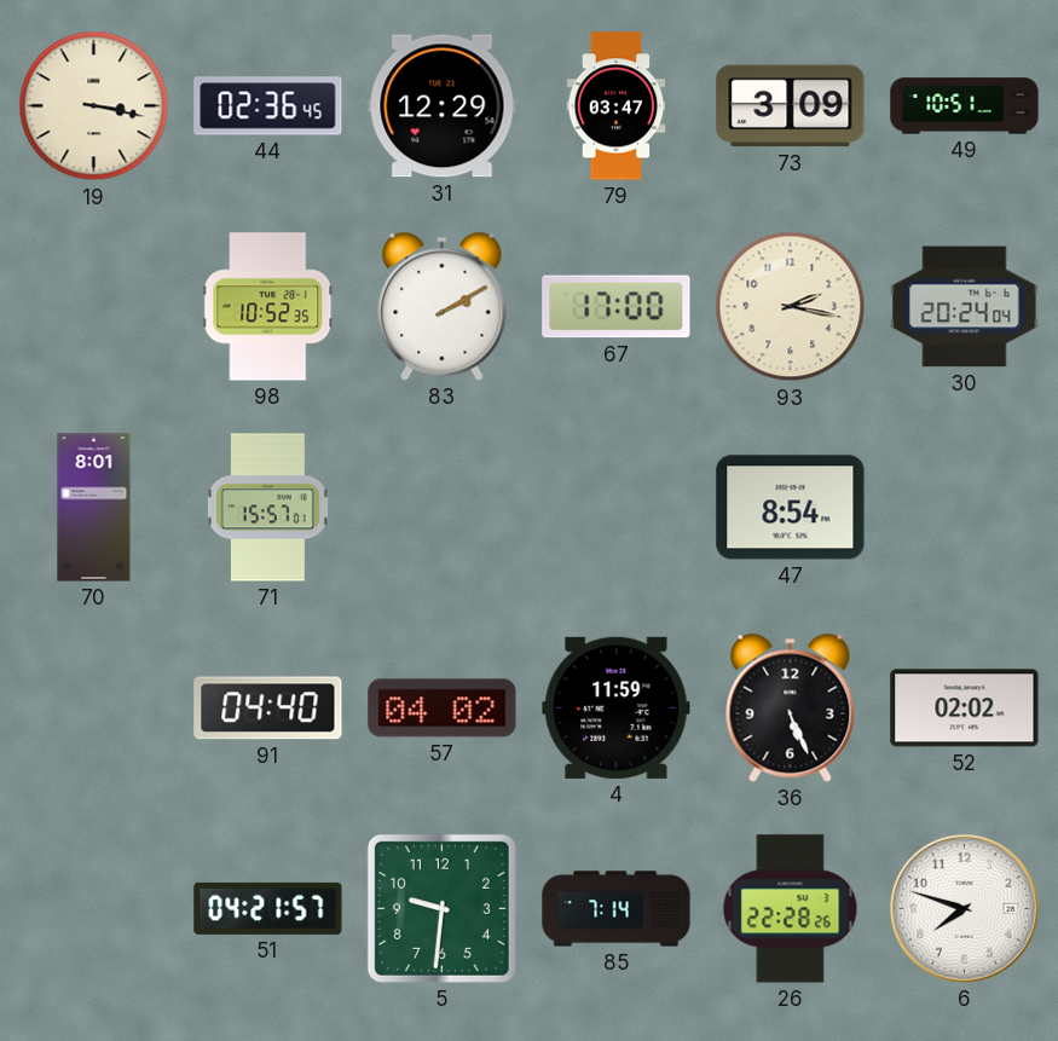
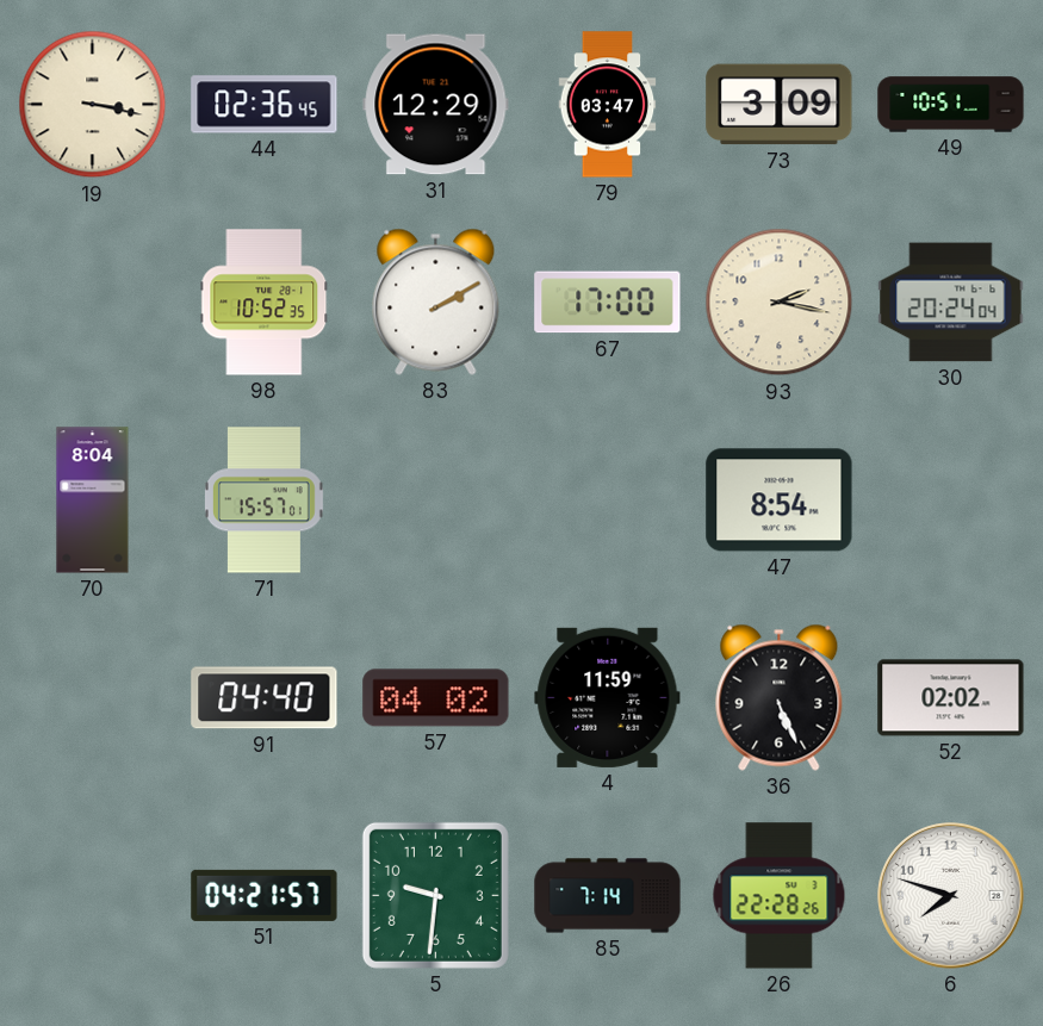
70: 8:01 -> 8:04 (93, 500)
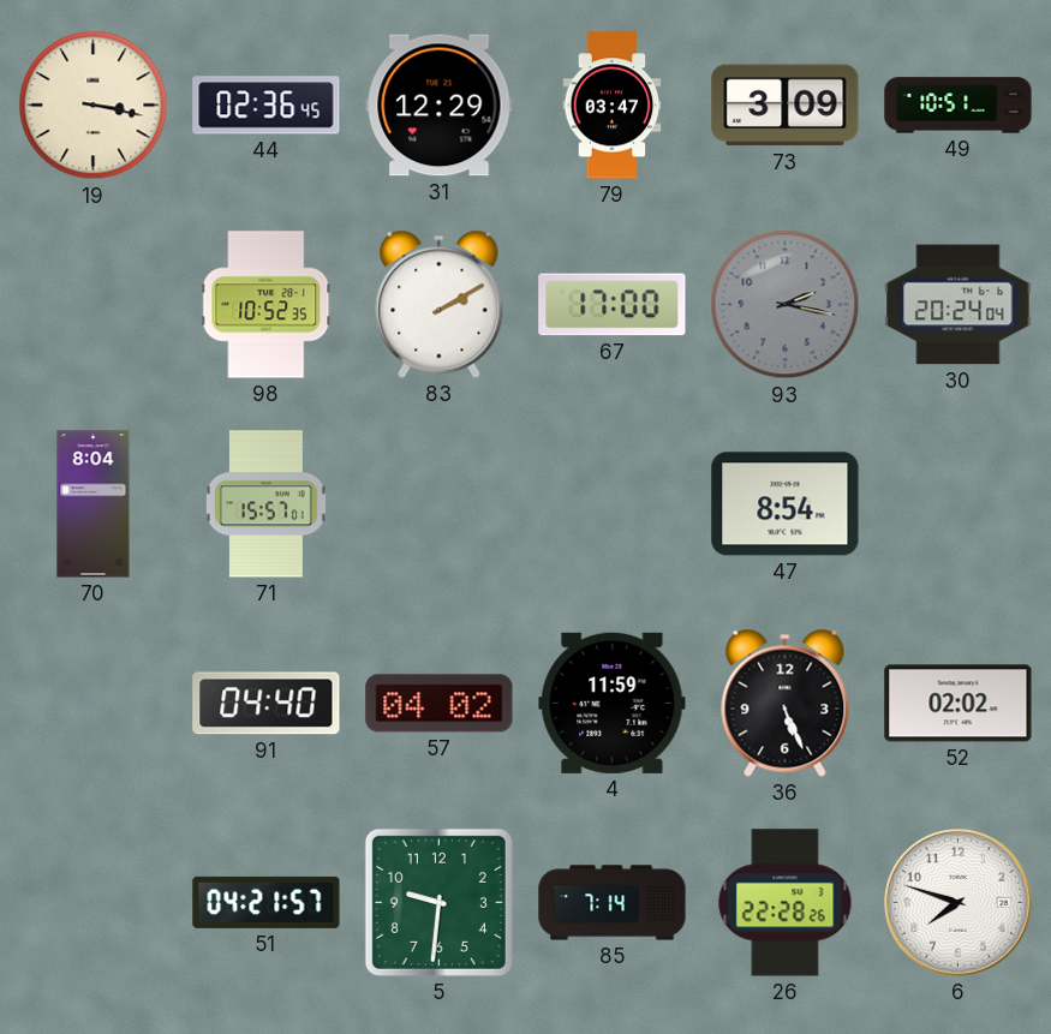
93 dial: cream -> grey (786, 305)
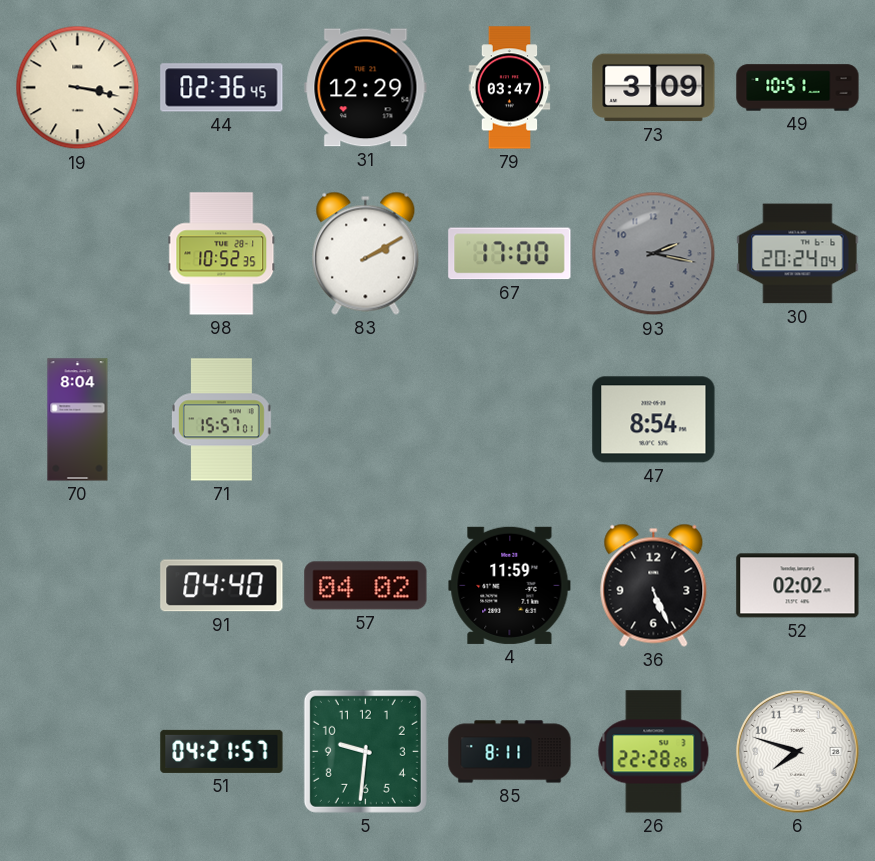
85: 7:14 -> 8:11 (510, 752)
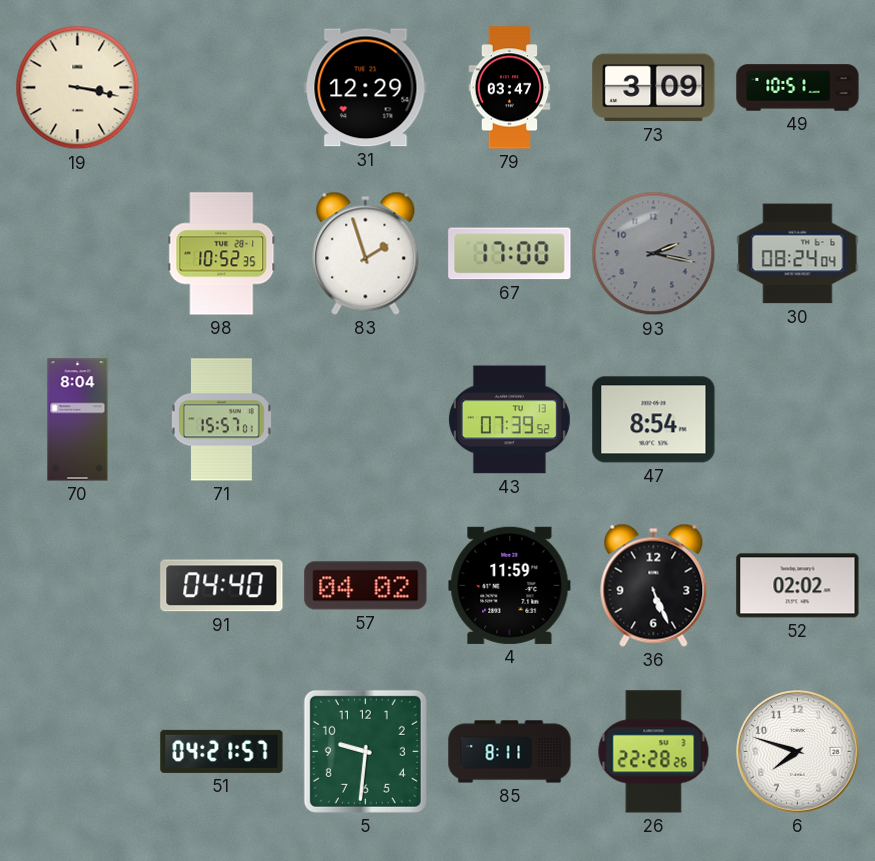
44: 02:36 -> none (222, 88)
83: 2:10 -> 1:57 (366, 253)
30: 20:24 -> 08:24 (798, 254)
43: none -> 07:39 (509, 420)
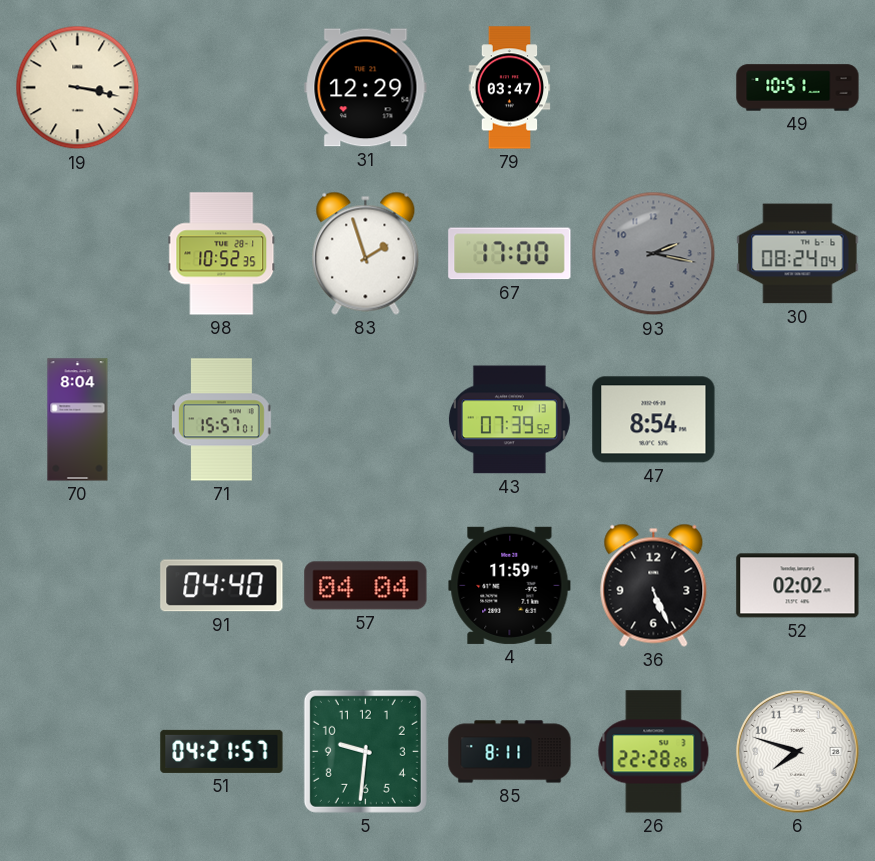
73: 3:09 -> none (654, 88)
57: 04:02 -> 04:04 (366, 586)
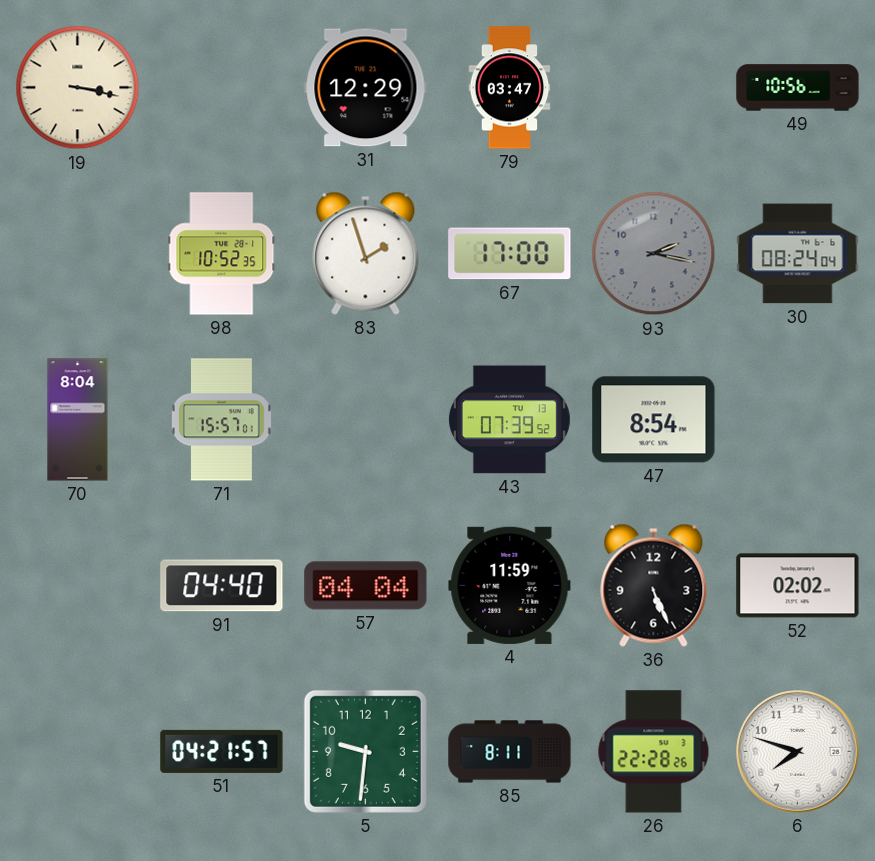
49: 10:51 -> 10:56 (798, 88)
